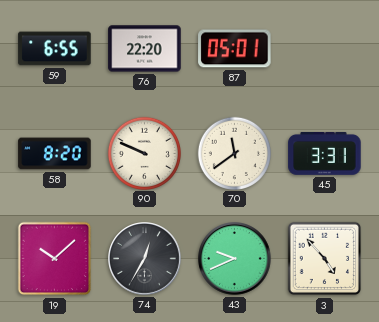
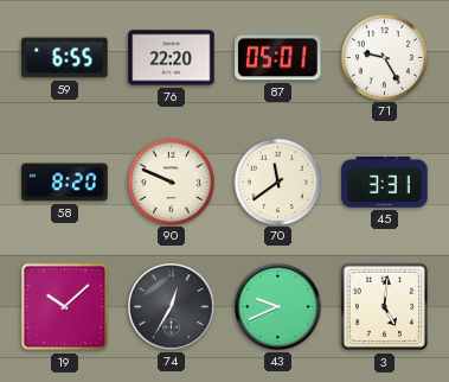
71: none -> 9:25 (384, 57)
3: 4:53 -> 5:01 (385, 307)
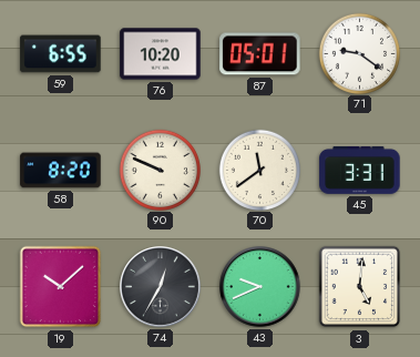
76: 22:20 -> 10:20 (161, 54)
71: 9:25 -> 9:21 (359, 53)
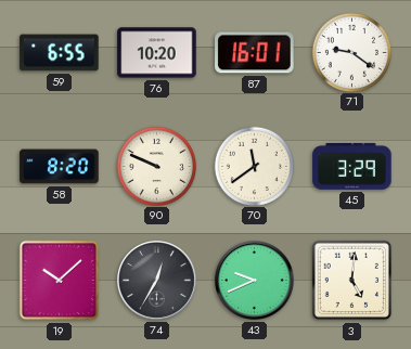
87: 05:01 -> 16:01 (255, 53)
45: 3:31 -> 3:29 (352, 166)
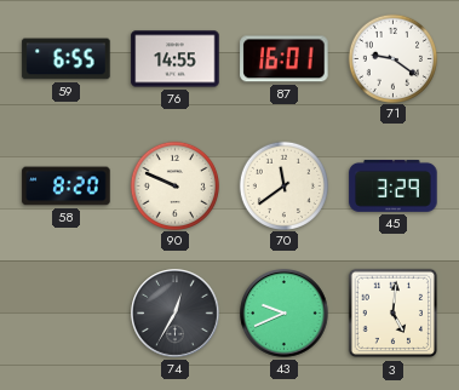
76: 10:20 -> 14:55 (176, 59)
19: 10:08 -> none (60, 281)
